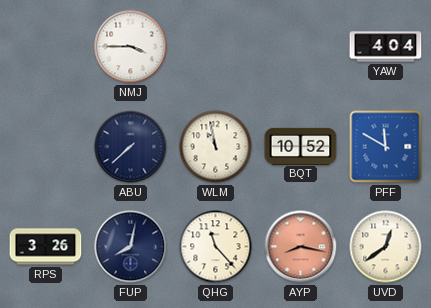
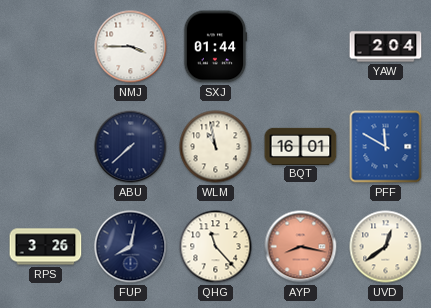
SXJ: none -> 01:44 (215, 47)
YAW: 4:04 -> 2:04 (386, 47)
BQT: 10:52 -> 16:01 (301, 146)
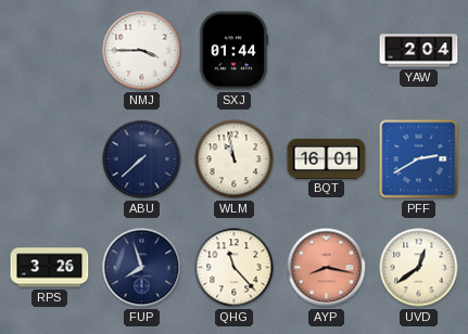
PFF: 11:50 -> 2:40 (419, 159)
FUP: 8:02 -> 7:57 (142, 268)
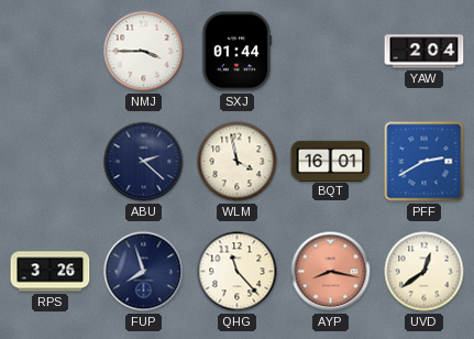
ABU: 7:38 -> 2:22 (144, 162)
WLM: 10:58 -> 3:58 (238, 162)
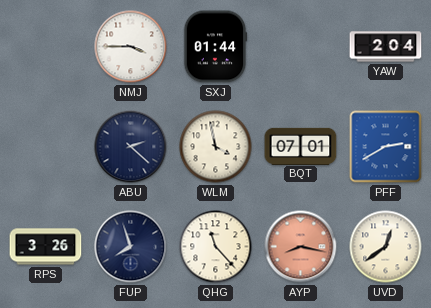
BQT: 16:01 -> 07:01 (301, 146)
